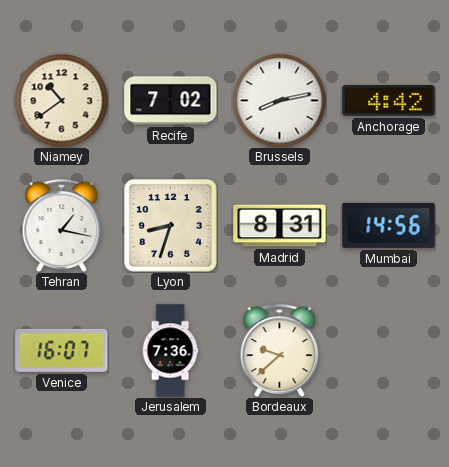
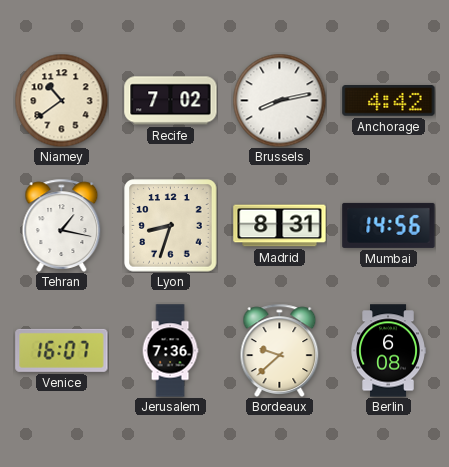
Berlin: none -> 6:08 (388, 351)
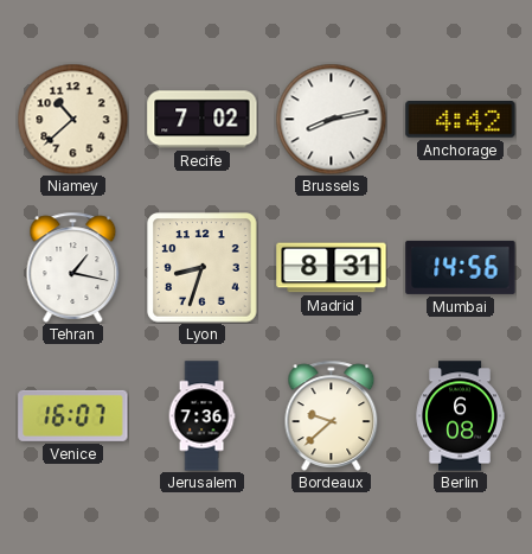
Niamey: 10:39 -> 10:38 (72, 119)
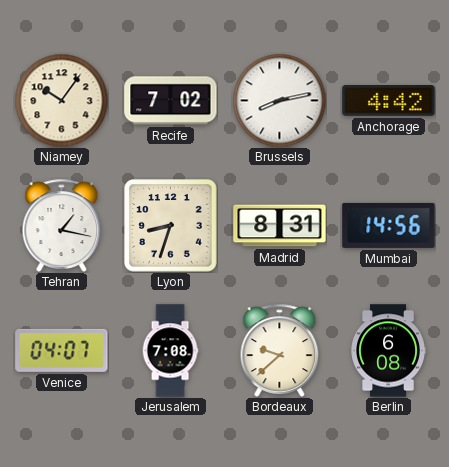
Niamey: 10:38 -> 10:06 (61, 100)
Venice: 16:07 -> 04:07 (62, 350)
Jerusalem: 7:36 -> 7:08 (170, 351)
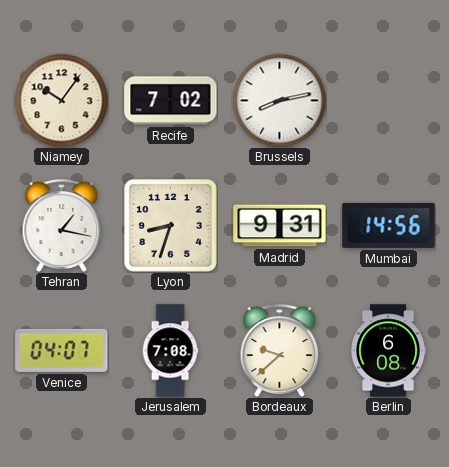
Anchorage: 4:42 -> none (389, 101)
Madrid: 8:31 -> 9:31 (280, 226)
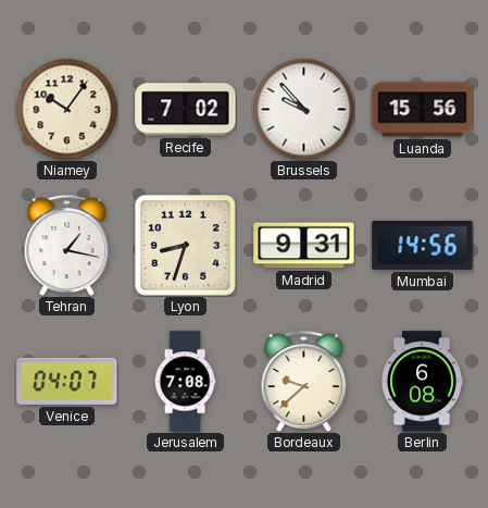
Brussels: 8:13 -> 9:53 (303, 109)
Luanda: none -> 15:56 (423, 110)
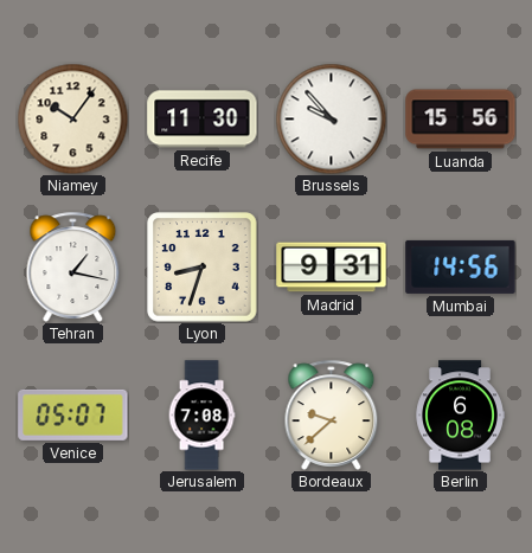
Recife: 7:02 -> 11:30 (203, 120)
Venice: 04:07 -> 05:07 (73, 414)
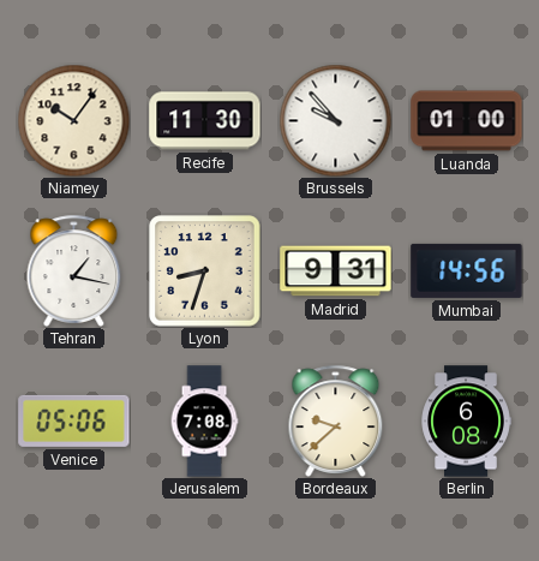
Luanda: 15:56 -> 01:00 (467, 121)
Venice: 05:07 -> 05:06 (74, 420)
